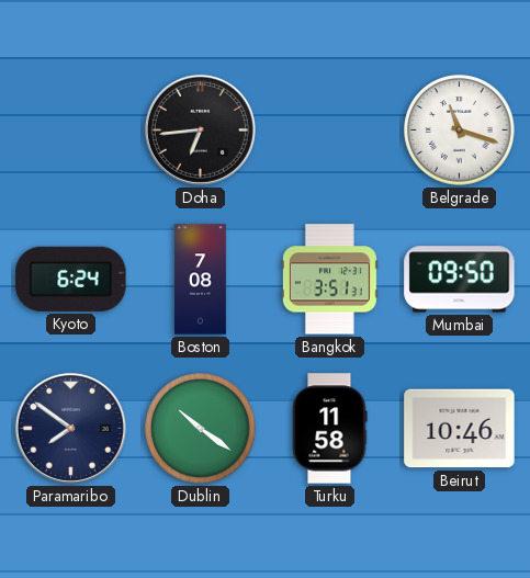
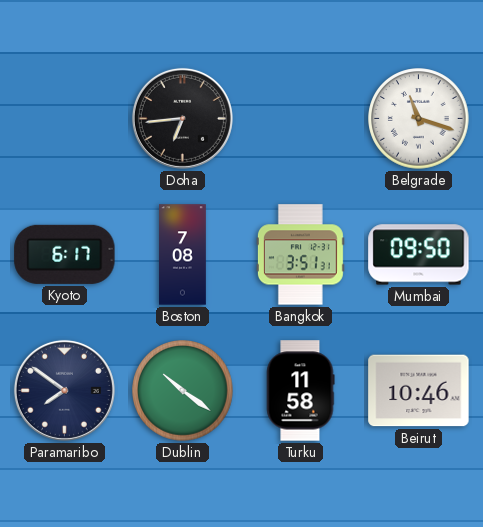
Kyoto: 6:24 -> 6:17 (65, 254)
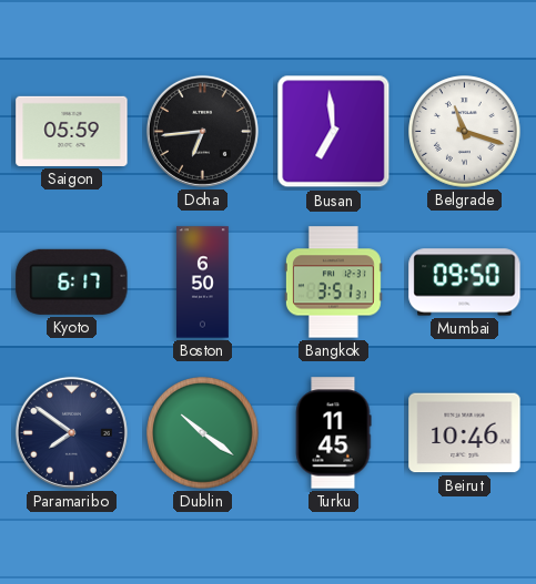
Saigon: none -> 05:59 (72, 131)
Busan: none -> 6:59 (334, 132)
Boston: 7:08 -> 6:50 (203, 283)
Turku: 11:58 -> 11:45 (333, 433)
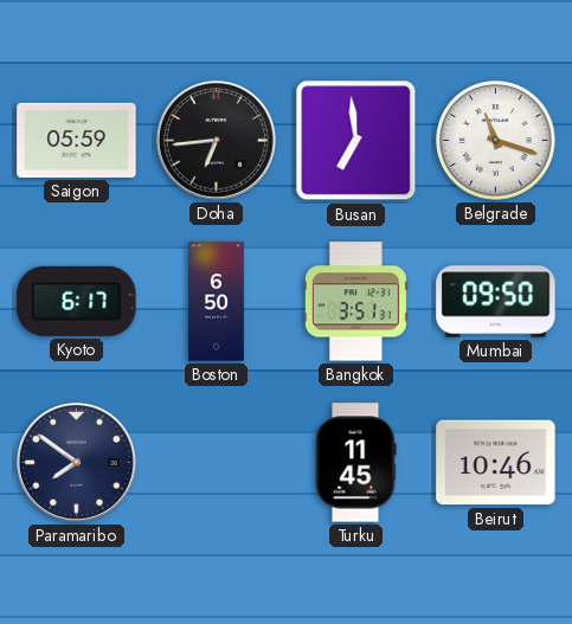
Dublin: 10:21 -> none (203, 433)
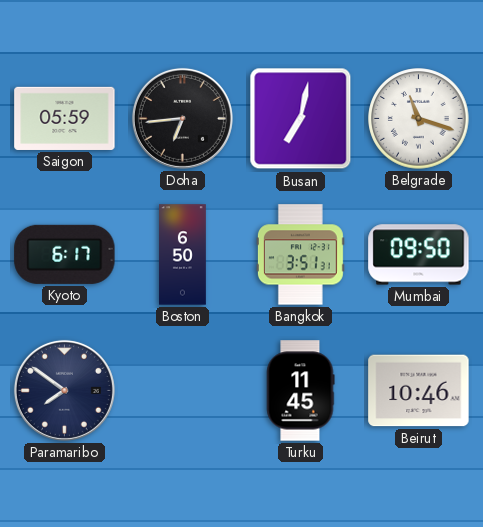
Busan: 6:59 -> 7:02 (301, 119)
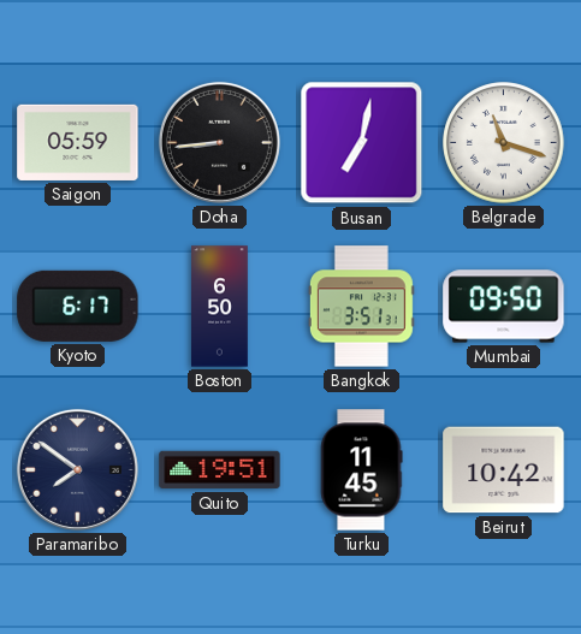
Doha: 6:44 -> 8:44 (219, 142)
Quito: none -> 19:51 (220, 470)
Beirut: 10:46 -> 10:42 (504, 470)
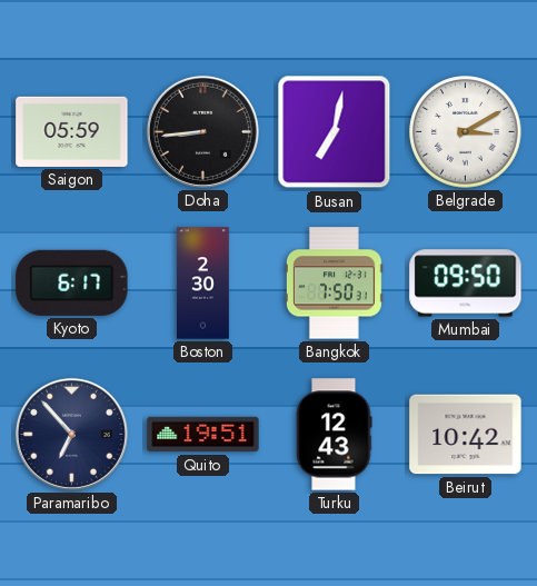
Belgrade: 11:18 -> 3:10 (466, 132)
Boston: 6:50 -> 2:30 (203, 284)
Bangkok: 3:51 -> 7:50 (334, 284)
Paramaribo: 7:51 -> 6:53 (71, 434)
Turku: 11:45 -> 12:43 (334, 435)
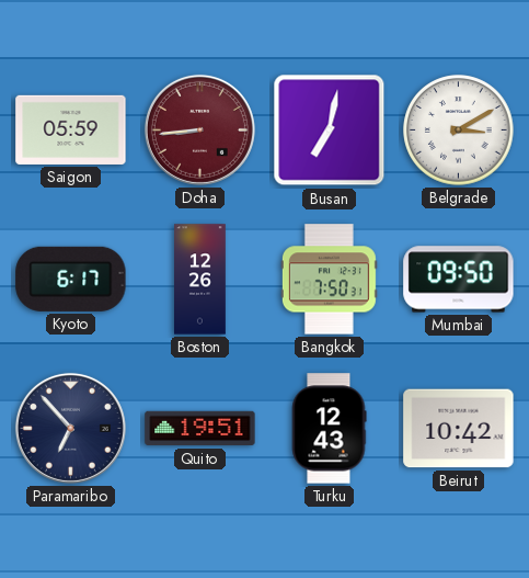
Doha dial: black -> burgundy (199, 129)
Boston: 2:30 -> 12:26 (200, 280)
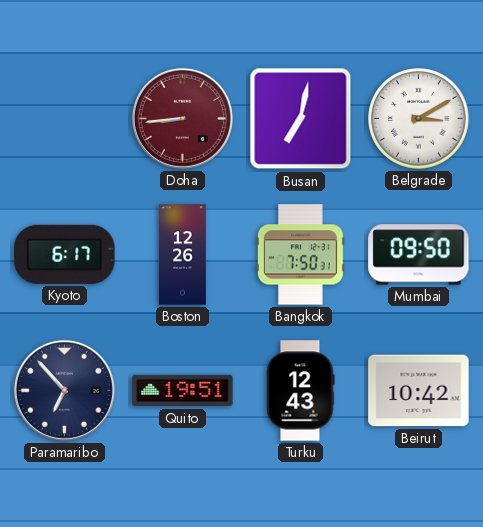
Saigon: 05:59 -> none (71, 129)
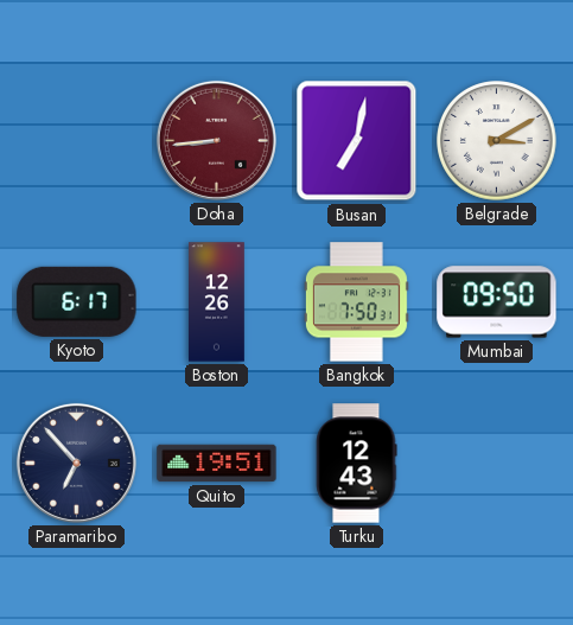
Beirut: 10:42 -> none (419, 391)
